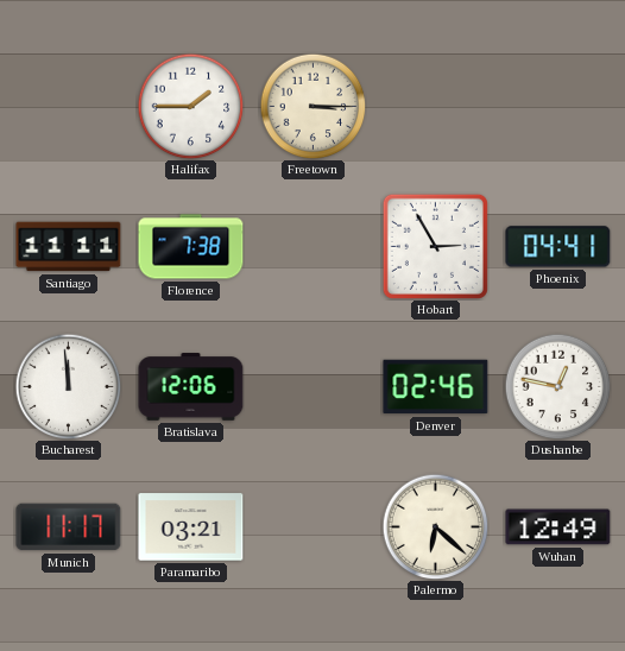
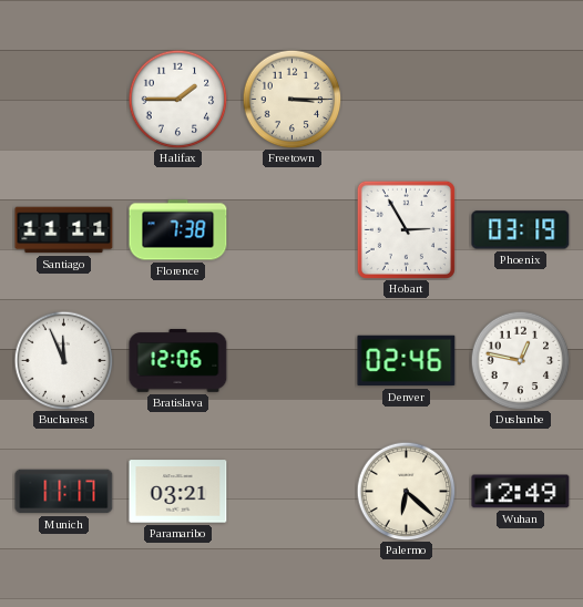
Phoenix: 04:41 -> 03:19 (521, 230)
Bucharest: 11:59 -> 11:56 (63, 360)
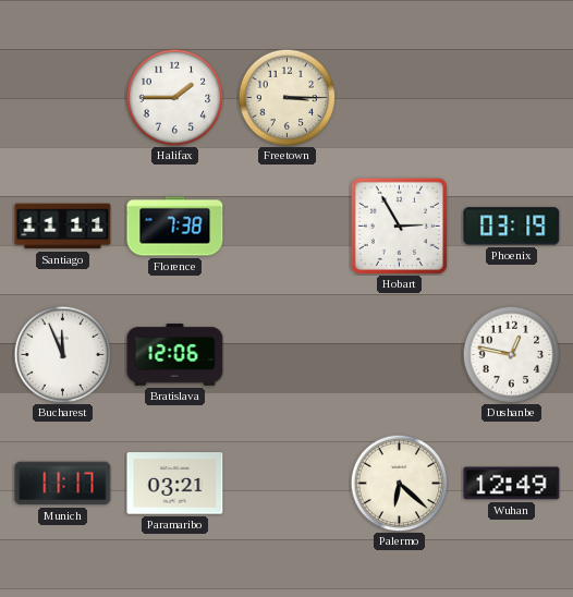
Denver: 02:46 -> none (407, 361)
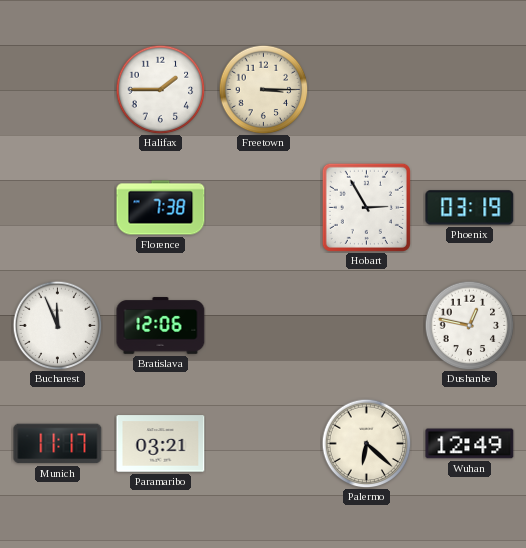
Santiago: 11:11 -> none (63, 227)
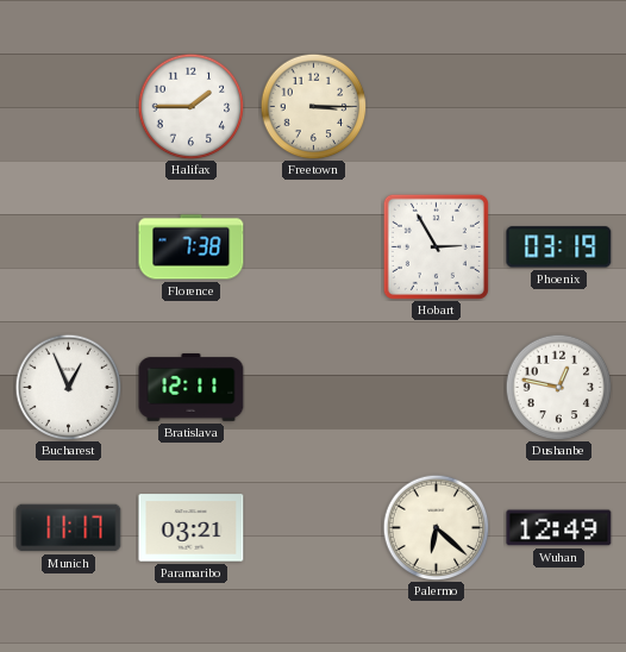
Bucharest: 11:56 -> 12:56 (68, 387)
Bratislava: 12:06 -> 12:11 (192, 388)
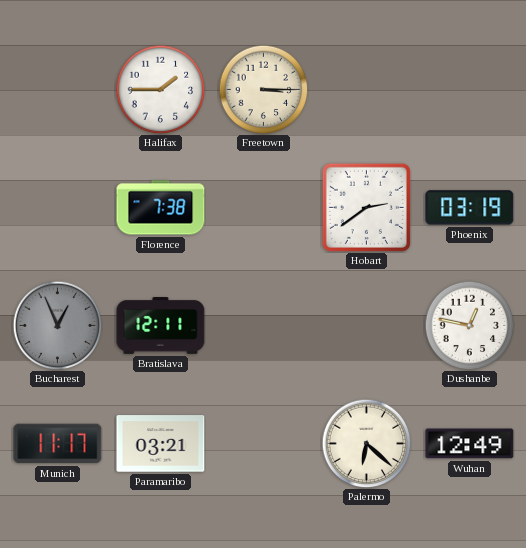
Hobart: 2:55 -> 2:39 (366, 207)
Bucharest dial: white -> grey (57, 325)
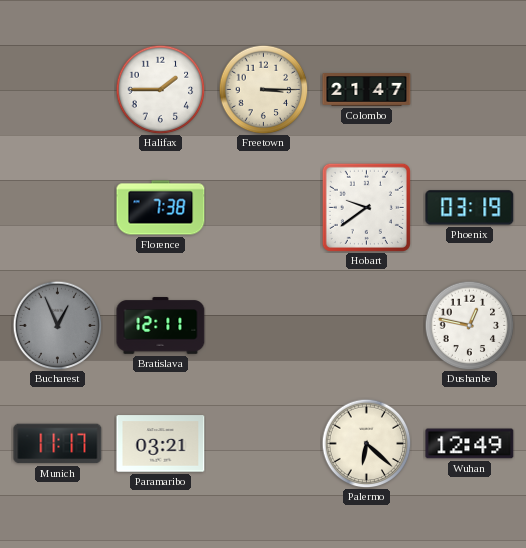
Colombo: none -> 21:47 (367, 90)
Hobart: 2:39 -> 9:39 (366, 207)
